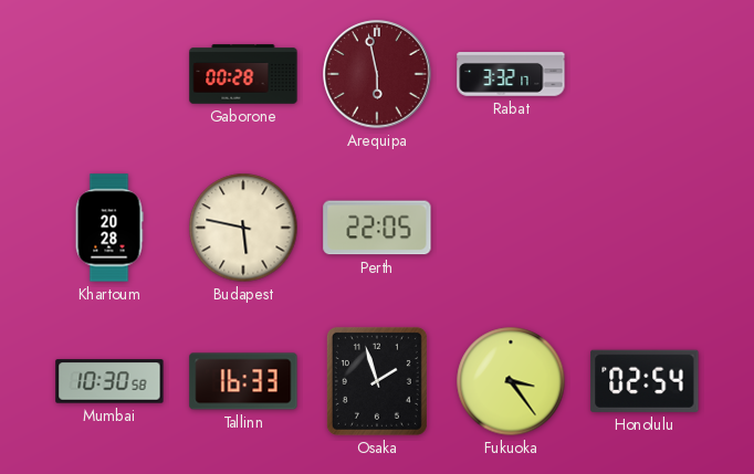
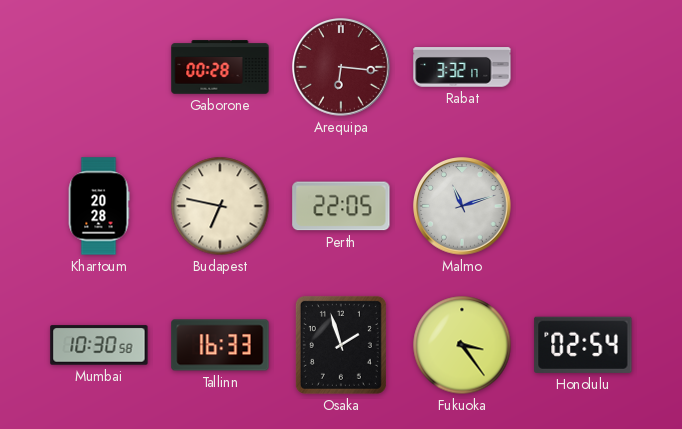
Arequipa: 5:58 -> 6:16 (341, 67)
Budapest: 5:47 -> 6:47 (220, 206)
Malmo: none -> 11:12 (462, 206)
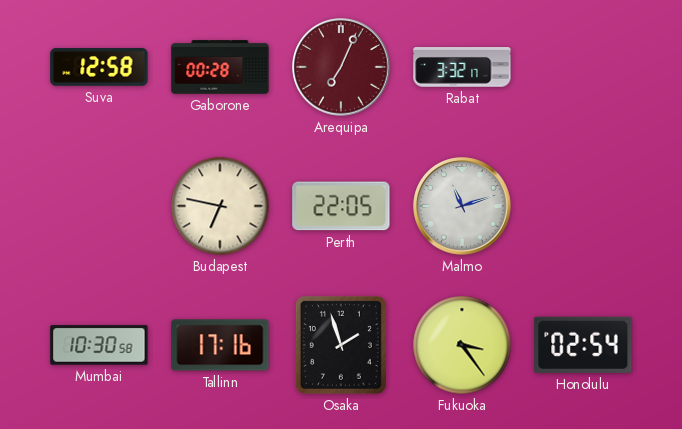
Suva: none -> 12:58 (99, 67)
Arequipa: 6:16 -> 7:04 (341, 67)
Khartoum: 20:28 -> none (99, 206)
Tallinn: 16:33 -> 17:16 (220, 345)
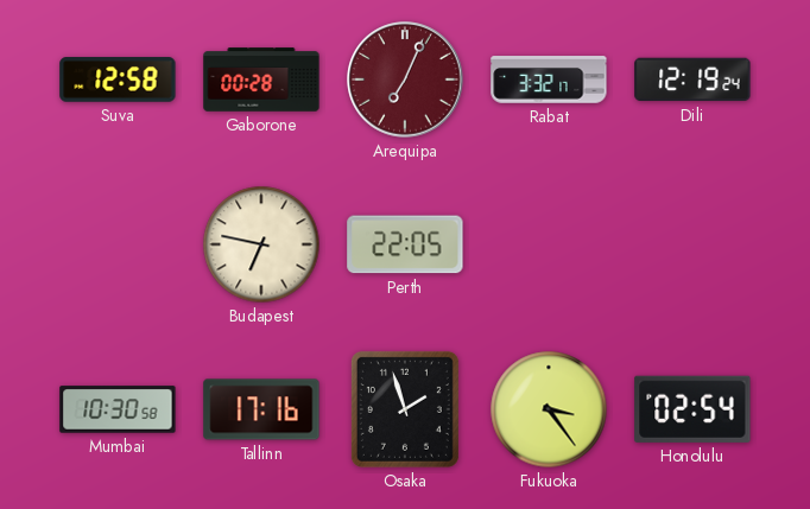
Dili: none -> 12:19 (692, 79)
Malmo: 11:12 -> none (462, 206)
